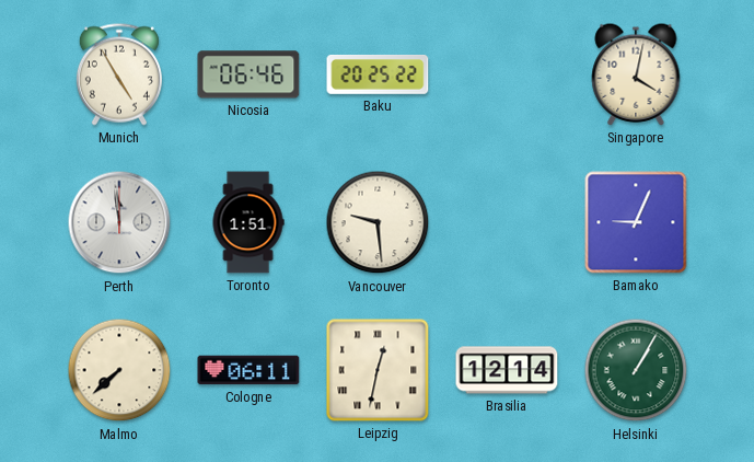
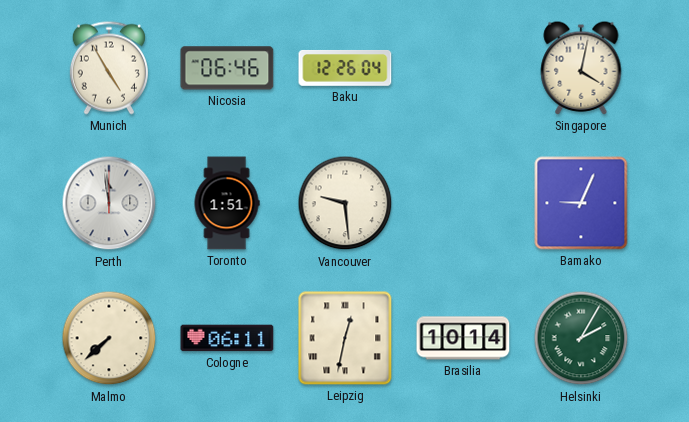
Baku: 20:25 -> 12:26 (345, 68)
Brasilia: 12:14 -> 10:14 (463, 338)
Helsinki: 1:05 -> 2:05 (581, 338)
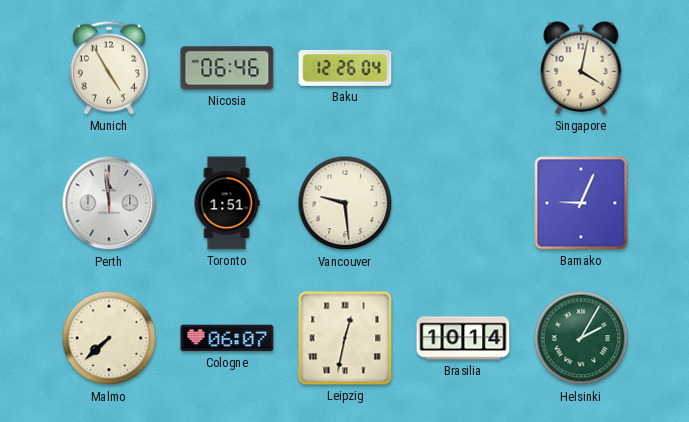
Cologne: 06:11 -> 06:07 (227, 338)
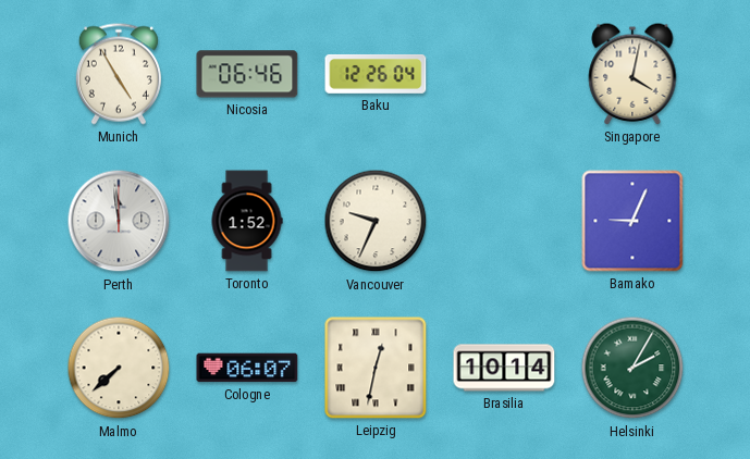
Toronto: 1:51 -> 1:52 (247, 221)
Vancouver: 9:29 -> 9:34 (376, 221)
